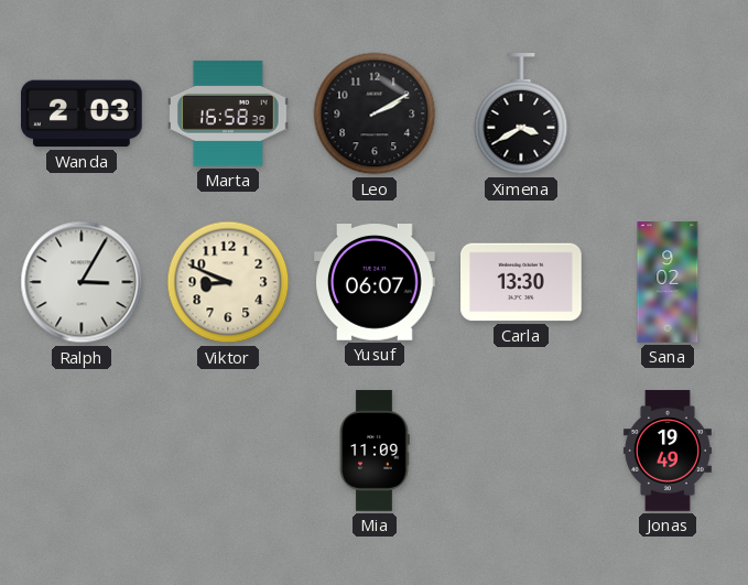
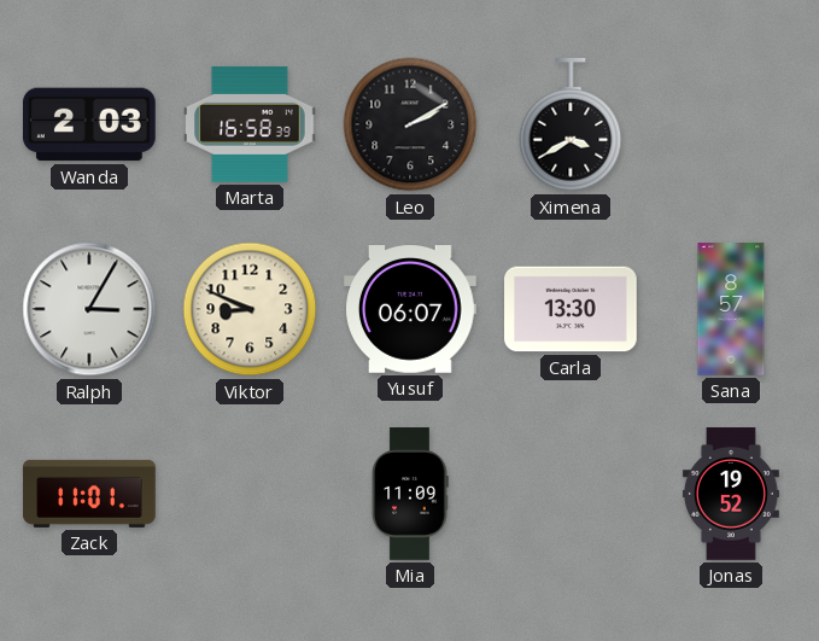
Sana: 9:02 -> 8:57 (731, 309)
Zack: none -> 11:01 (89, 494)
Jonas: 19:49 -> 19:52 (731, 494)
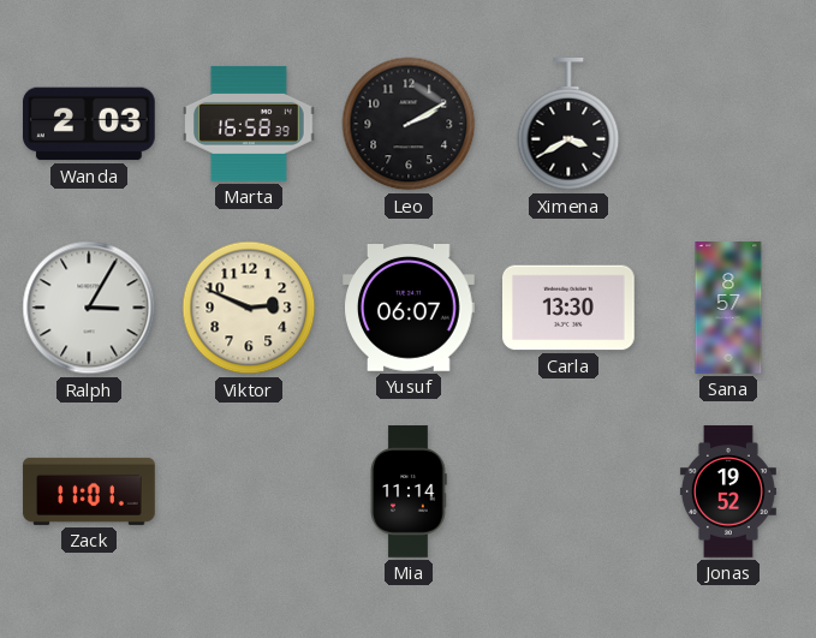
Viktor: 8:49 -> 2:49 (249, 308)
Mia: 11:09 -> 11:14 (409, 491)
